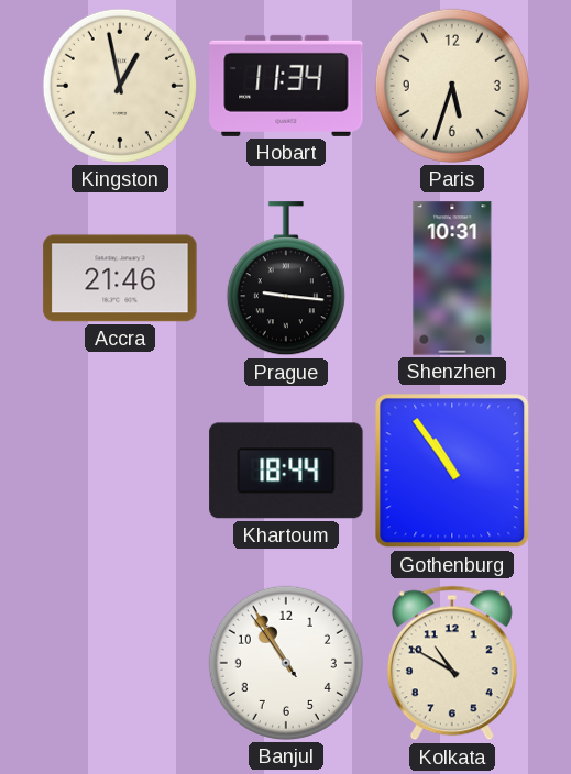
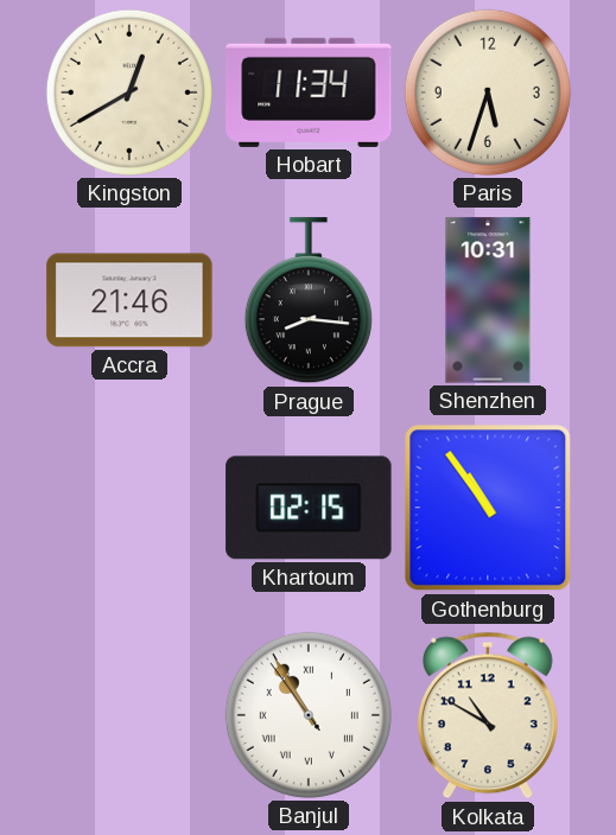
Kingston: 12:58 -> 12:40 (129, 93)
Prague: 9:16 -> 8:16 (309, 301)
Khartoum: 18:44 -> 02:15 (309, 508)
Banjul numerals: Arabic -> Roman (309, 715)
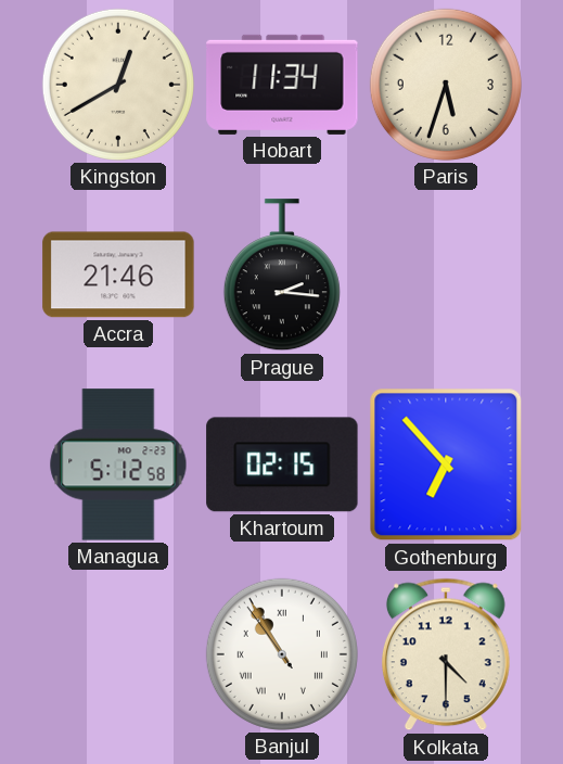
Prague: 8:16 -> 2:16 (282, 276)
Shenzhen: 10:31 -> none (488, 300)
Managua: none -> 5:12 (118, 464)
Gothenburg: 10:54 -> 6:53 (446, 464)
Kolkata: 10:50 -> 4:30 (446, 654)
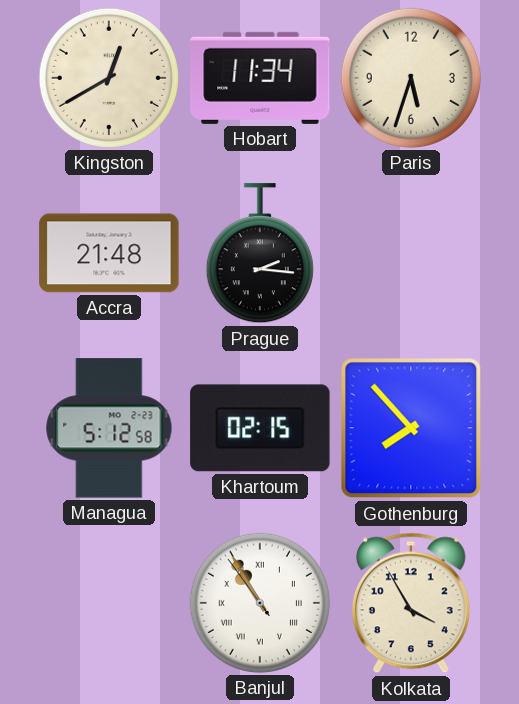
Accra: 21:46 -> 21:48 (109, 253)
Gothenburg: 6:53 -> 7:53 (411, 428)
Kolkata: 4:30 -> 3:55 (411, 603)
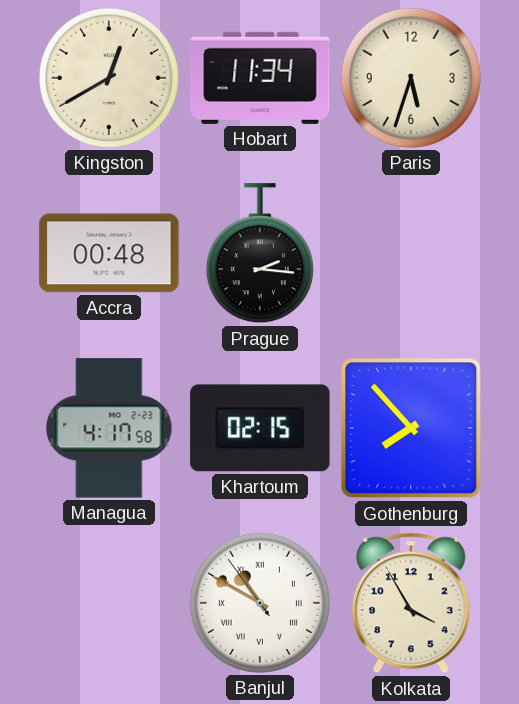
Accra: 21:48 -> 00:48 (109, 253)
Managua: 5:12 -> 4:17 (109, 428)
Banjul: 10:54 -> 10:49 (260, 603)
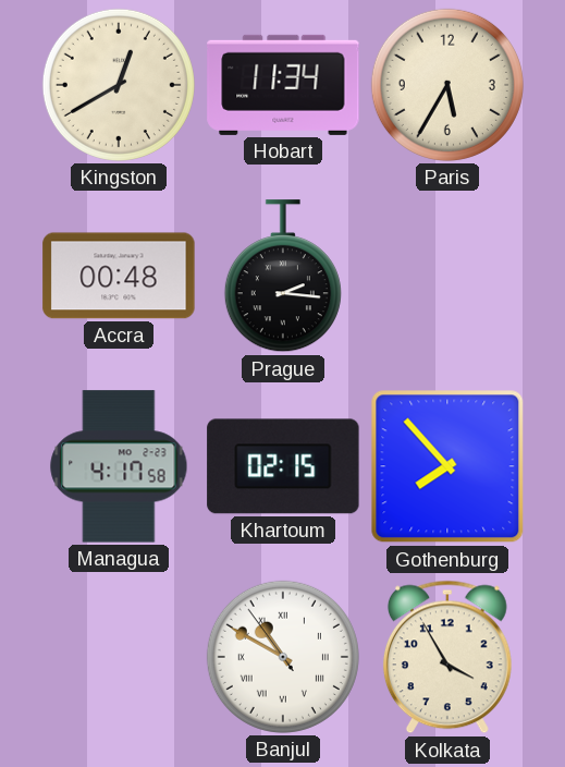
Paris: 5:33 -> 5:35 (447, 85)
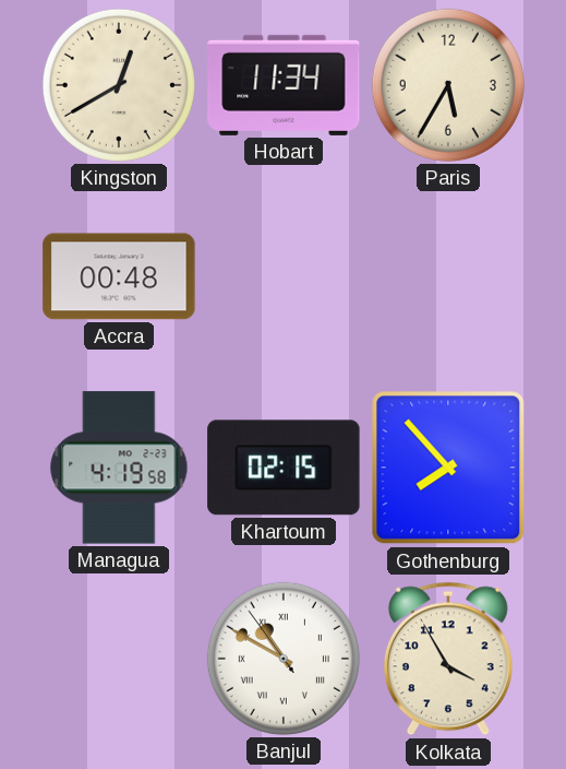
Prague: 2:16 -> none (283, 277)
Managua: 4:17 -> 4:19 (119, 468)
